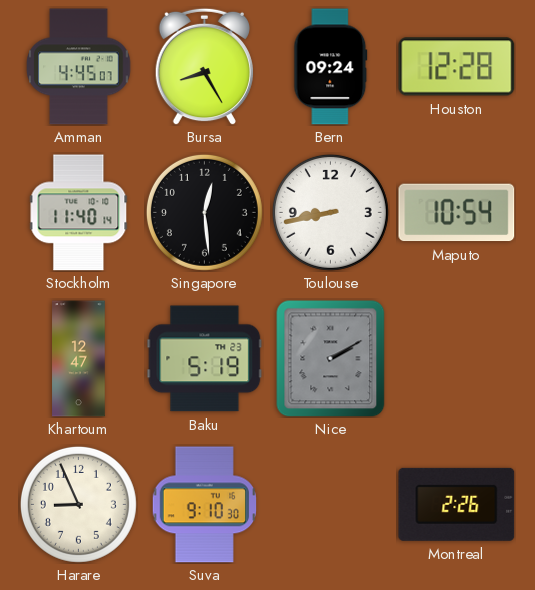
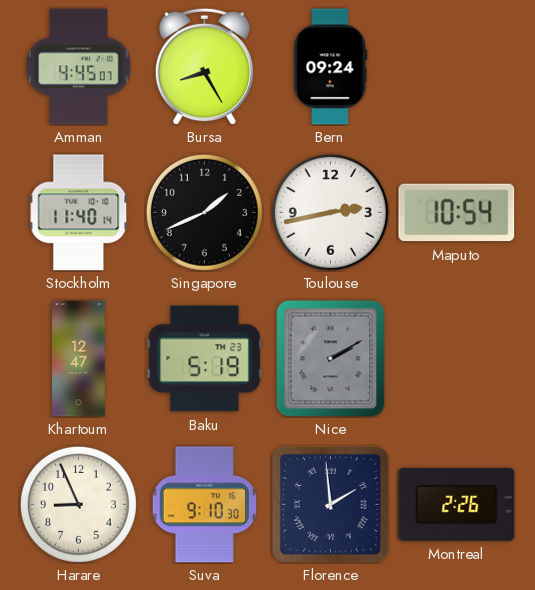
Houston: 12:28 -> none (457, 67)
Singapore: 12:29 -> 1:41 (204, 212)
Toulouse: 8:43 -> 2:43 (330, 212)
Florence: none -> 1:59 (330, 504)
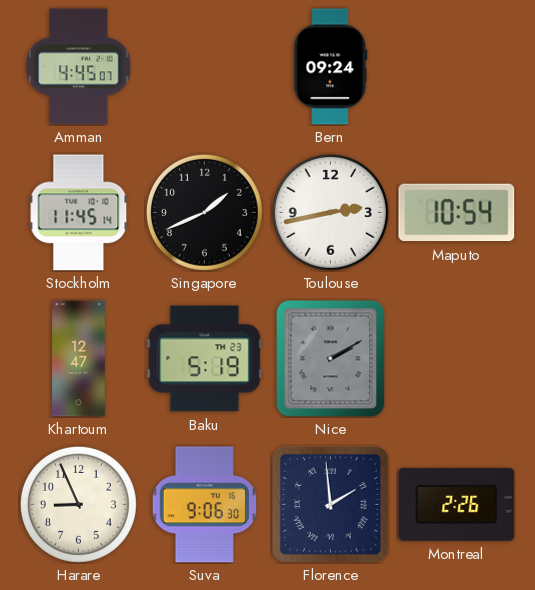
Bursa: 8:25 -> none (204, 66)
Stockholm: 11:40 -> 11:45 (79, 213)
Suva: 9:10 -> 9:06 (204, 505)
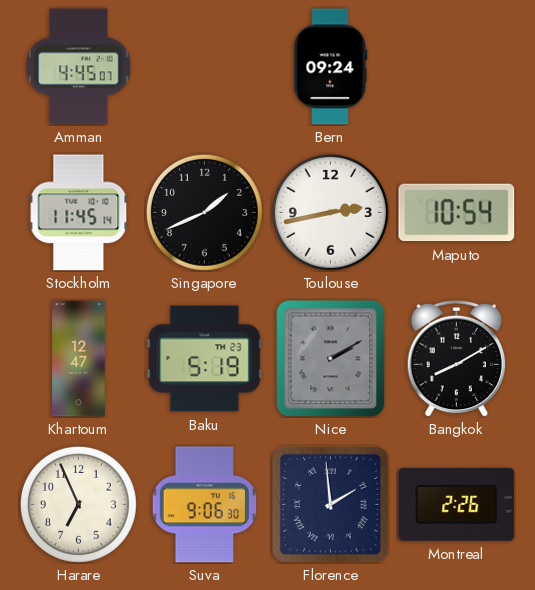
Bangkok: none -> 8:10 (456, 358)
Harare: 8:56 -> 6:56 (78, 504)
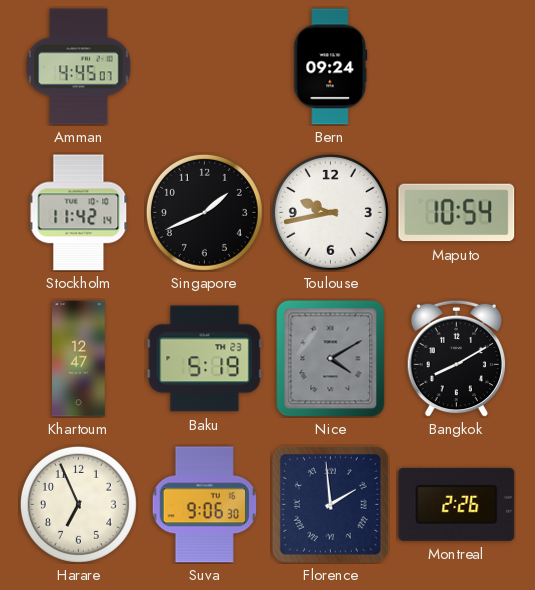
Stockholm: 11:45 -> 11:42 (79, 213)
Toulouse: 2:43 -> 9:43 (330, 212)
Nice: 2:10 -> 4:10 (331, 359)
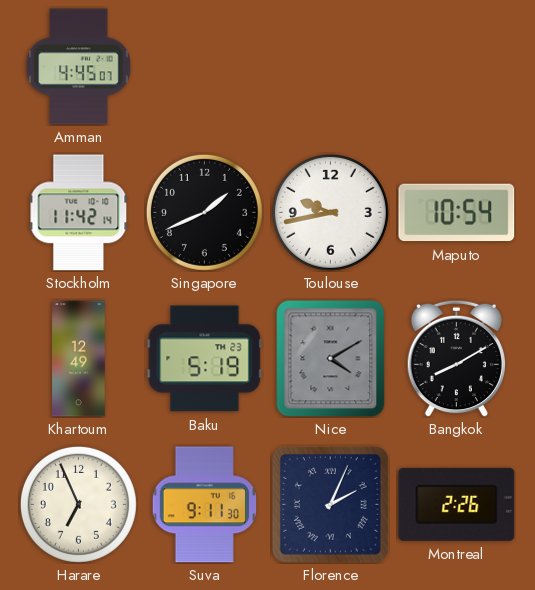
Bern: 09:24 -> none (331, 67)
Khartoum: 12:47 -> 12:49 (79, 359)
Suva: 9:06 -> 9:11 (204, 505)
Florence: 1:59 -> 2:04 (330, 504)
